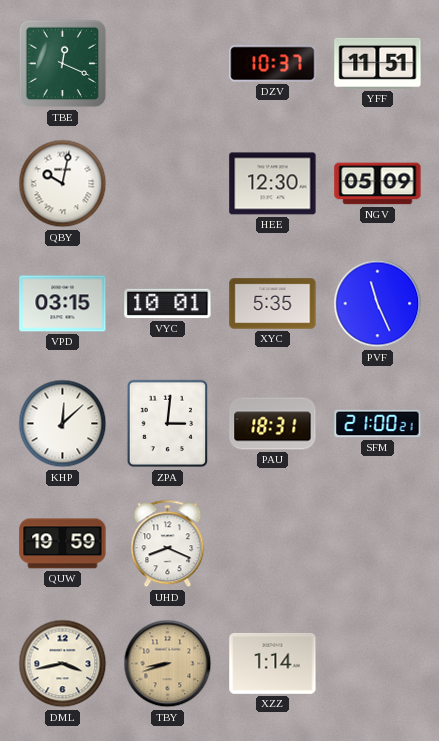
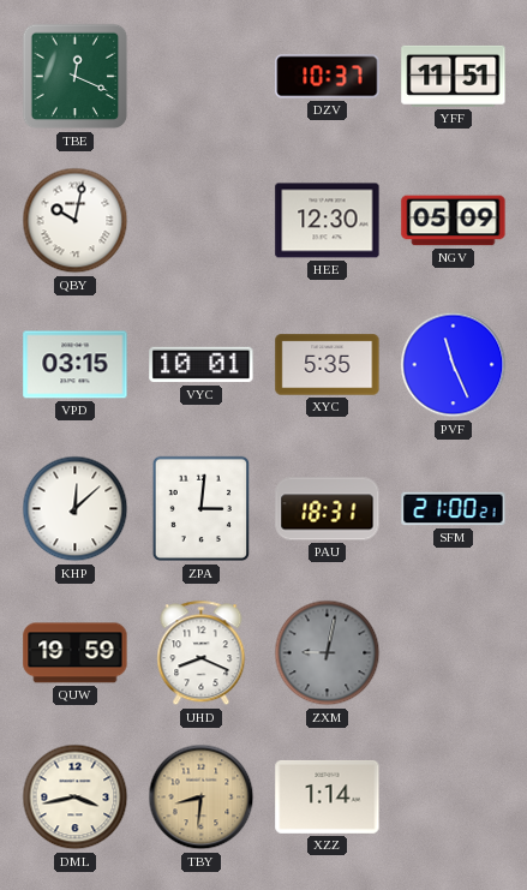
ZXM: none -> 9:02 (328, 653)
TBY: 8:42 -> 8:31 (202, 798)
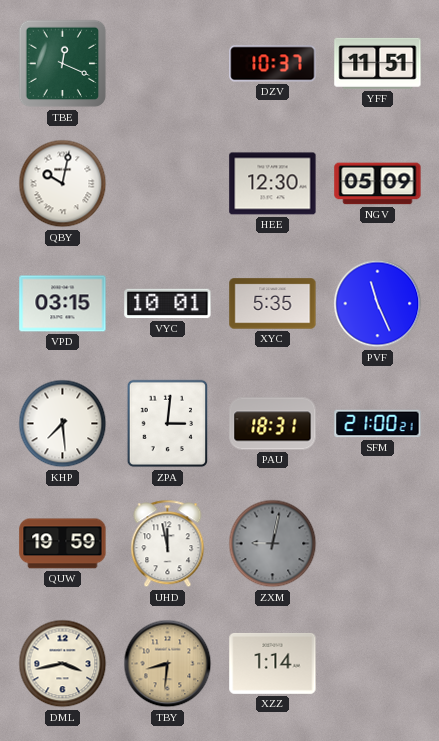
KHP: 12:08 -> 7:29 (63, 424)
UHD: 8:19 -> 11:58 (168, 544)
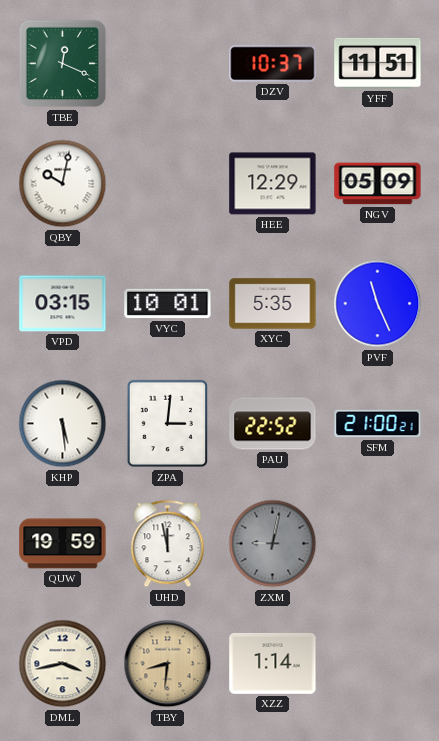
HEE: 12:30 -> 12:29 (273, 184)
KHP: 7:29 -> 5:29 (63, 424)
PAU: 18:31 -> 22:52 (273, 424)
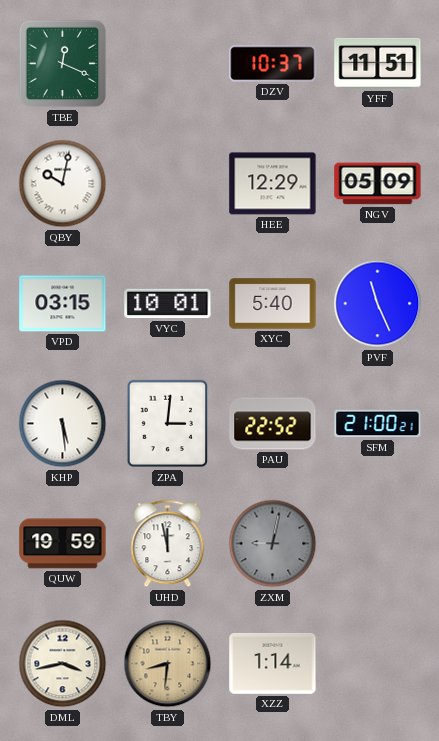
XYC: 5:35 -> 5:40 (273, 304)
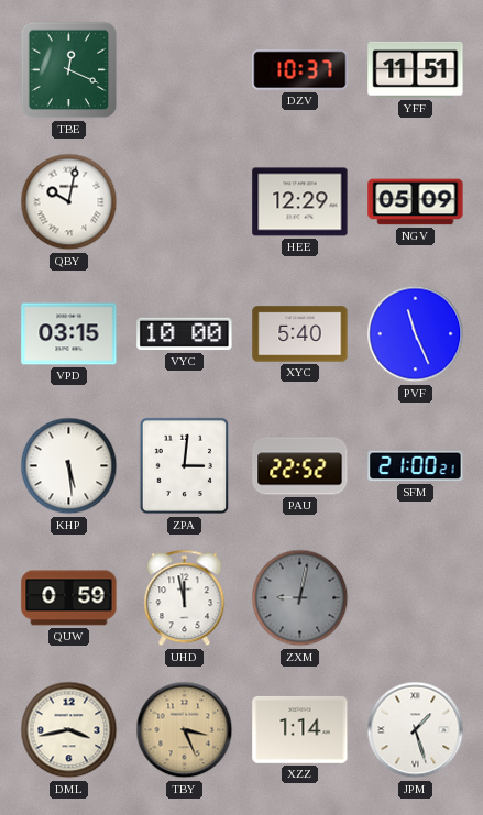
VYC: 10:01 -> 10:00 (185, 334)
QUW: 19:59 -> 0:59 (69, 598)
TBY: 8:31 -> 3:26 (185, 730)
JPM: none -> 1:27 (416, 730)
